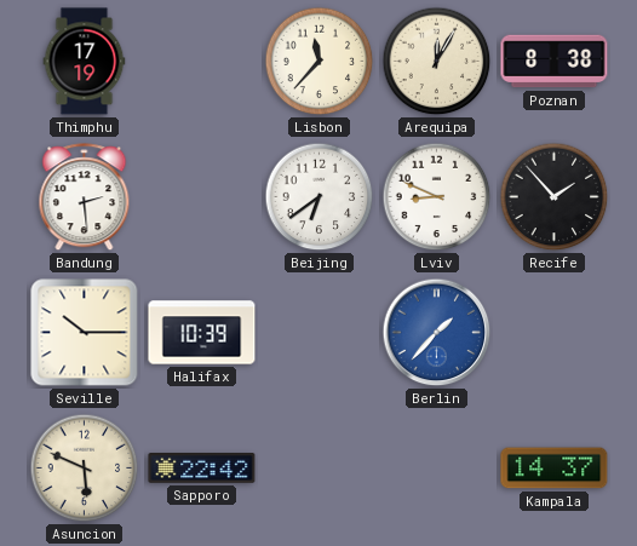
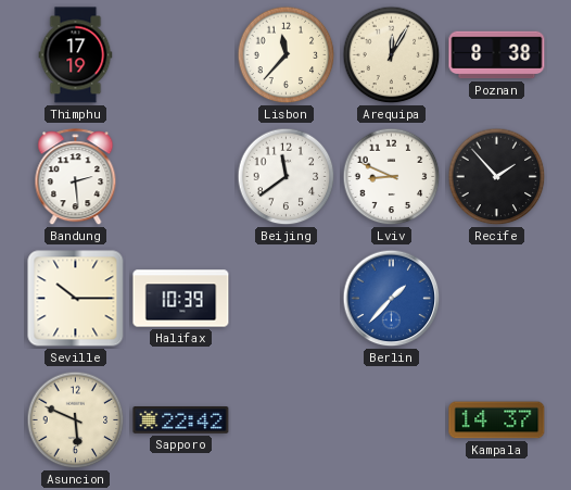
Beijing: 6:39 -> 11:39 (287, 177)
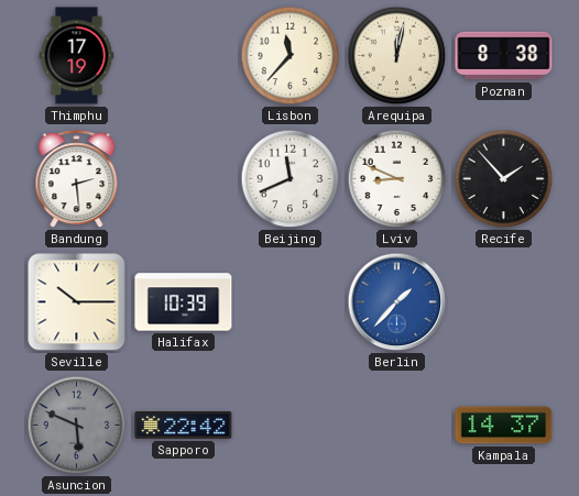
Arequipa: 12:05 -> 12:02 (397, 56)
Beijing: 11:39 -> 11:41 (291, 179)
Asuncion dial: cream -> grey (77, 426)
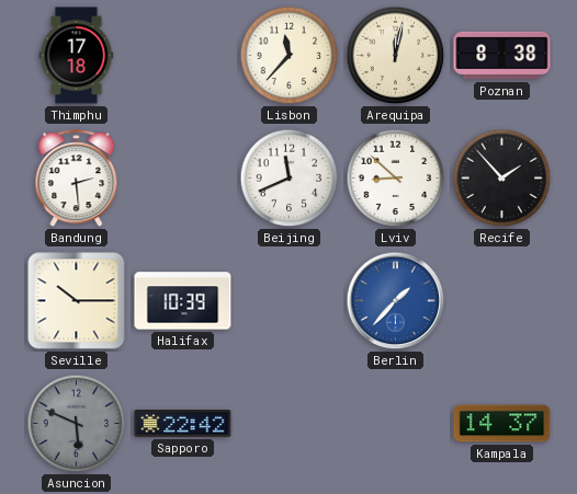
Thimphu: 17:19 -> 17:18 (77, 56)
Lviv: 8:49 -> 8:52 (396, 179)
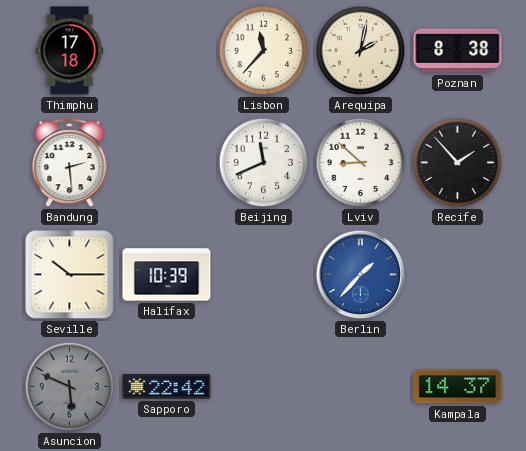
Arequipa: 12:02 -> 2:02 (361, 51)
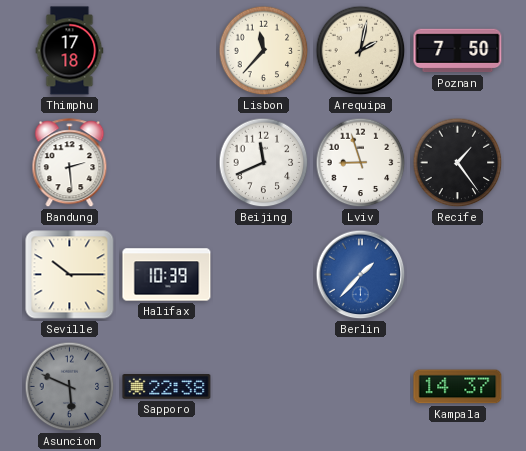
Poznan: 8:38 -> 7:50 (458, 51)
Lviv: 8:52 -> 8:57 (361, 163)
Recife: 1:53 -> 1:24 (458, 163)
Sapporo: 22:42 -> 22:38 (167, 387)
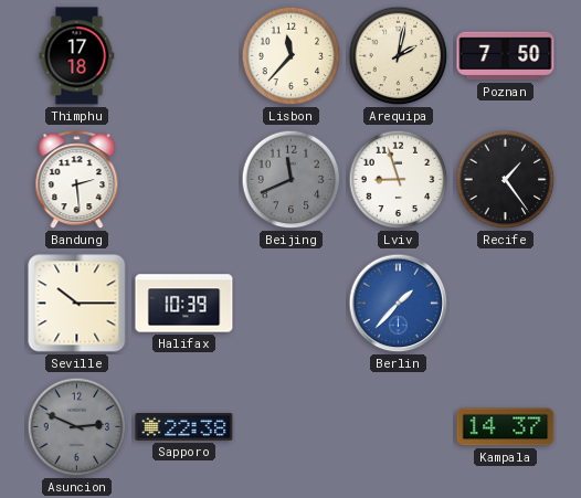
Beijing dial: white -> grey (292, 180)
Asuncion: 5:49 -> 2:49 (77, 427)
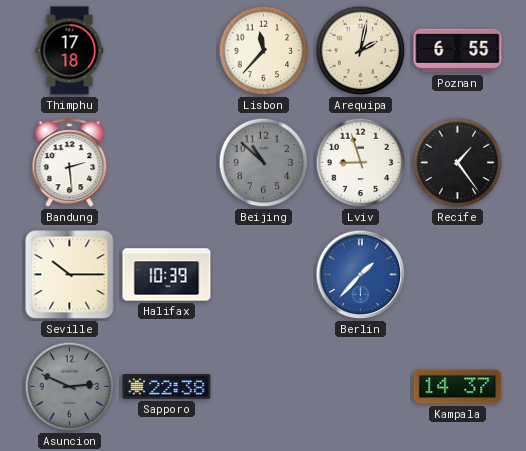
Poznan: 7:50 -> 6:55 (458, 51)
Beijing: 11:41 -> 10:52 (264, 163)
